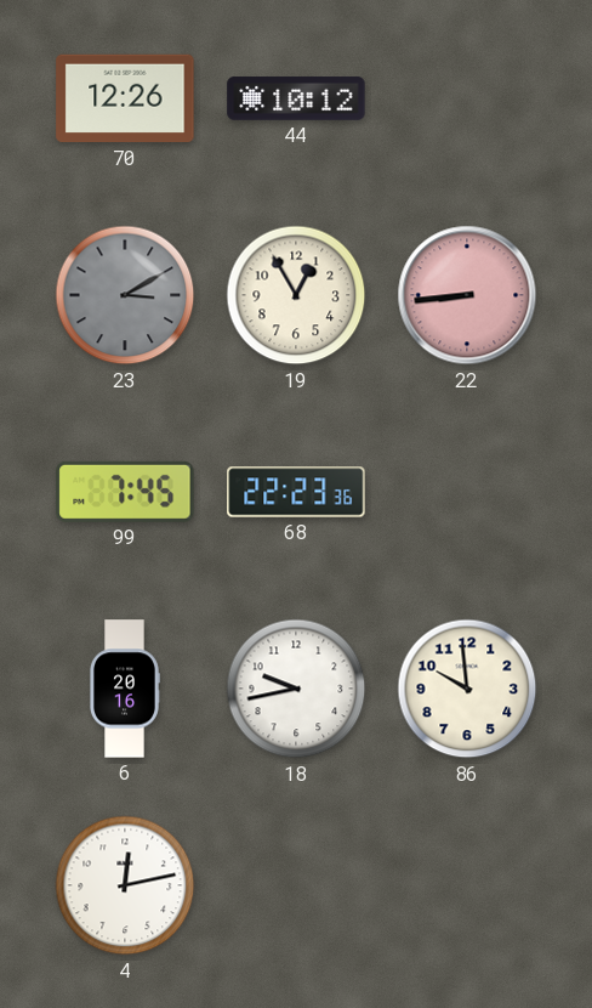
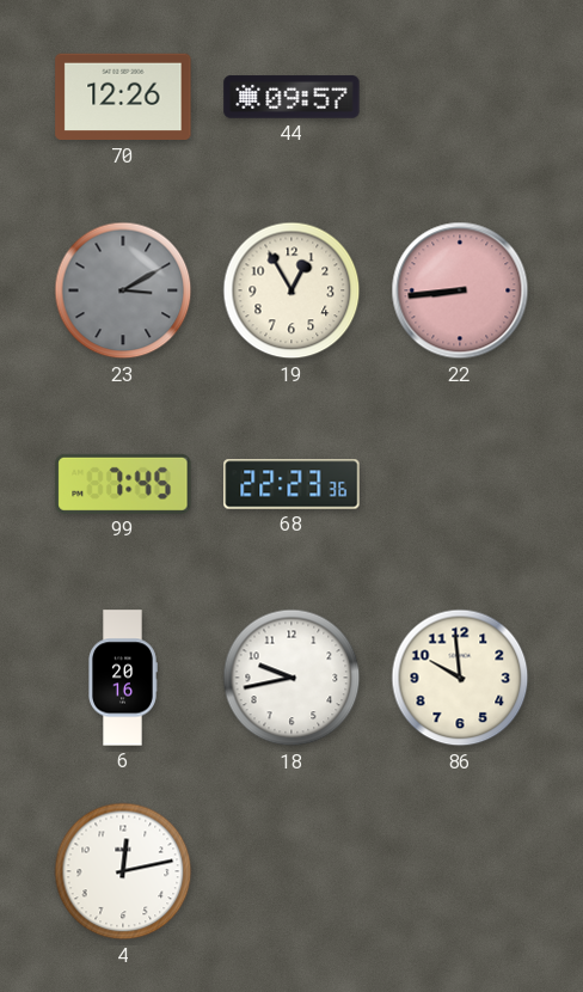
44: 10:12 -> 09:57 (291, 97)
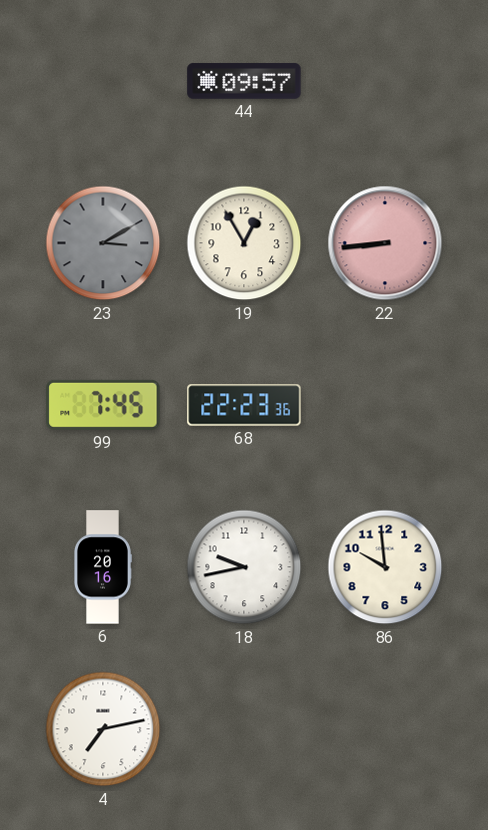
70: 12:26 -> none (123, 97)
4: 12:13 -> 7:13 (103, 729)
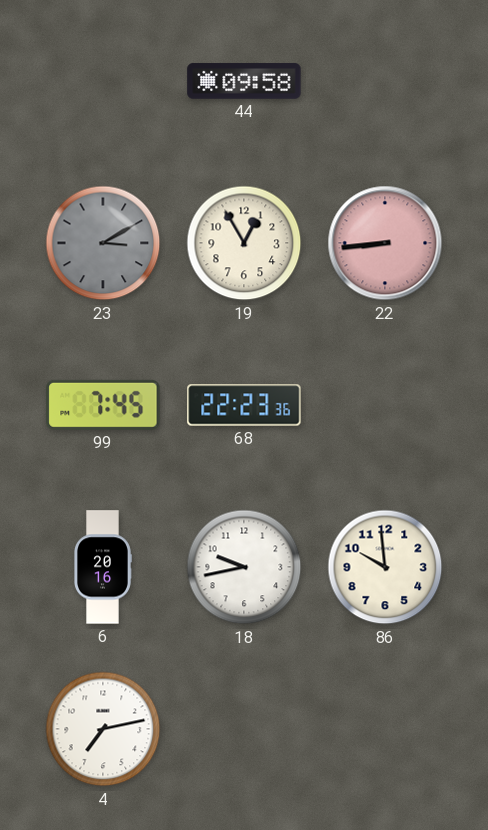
44: 09:57 -> 09:58 (244, 81)
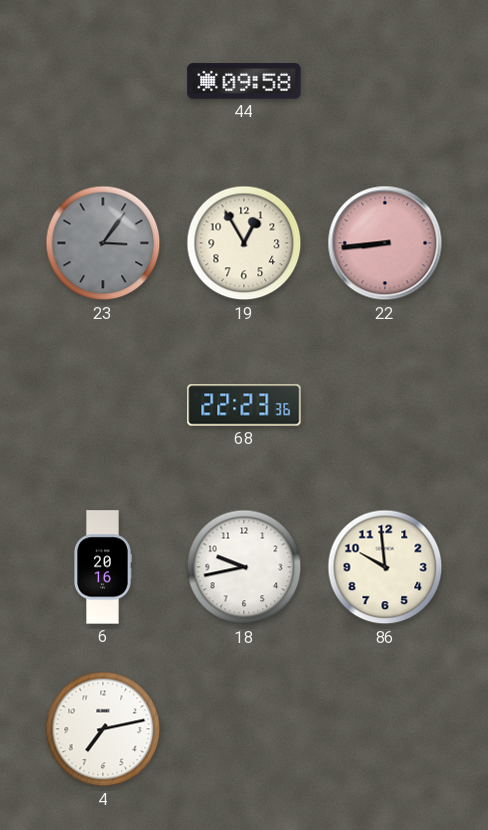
23: 3:10 -> 3:06 (103, 243)
99: 7:45 -> none (103, 405)
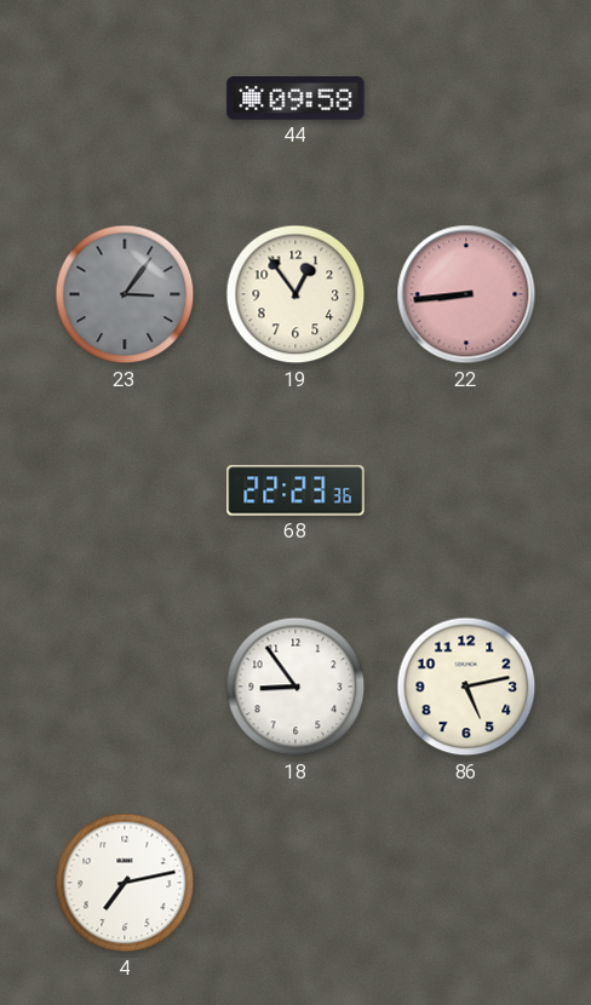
19: 12:55 -> 12:54 (295, 294)
6: 20:16 -> none (103, 567)
18: 9:43 -> 8:54 (295, 687)
86: 9:59 -> 5:13 (466, 687)
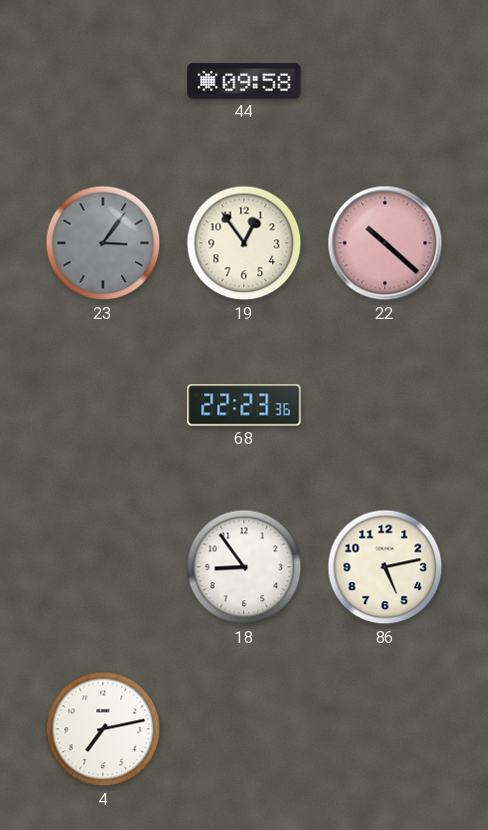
22: 8:44 -> 10:22 (385, 243)
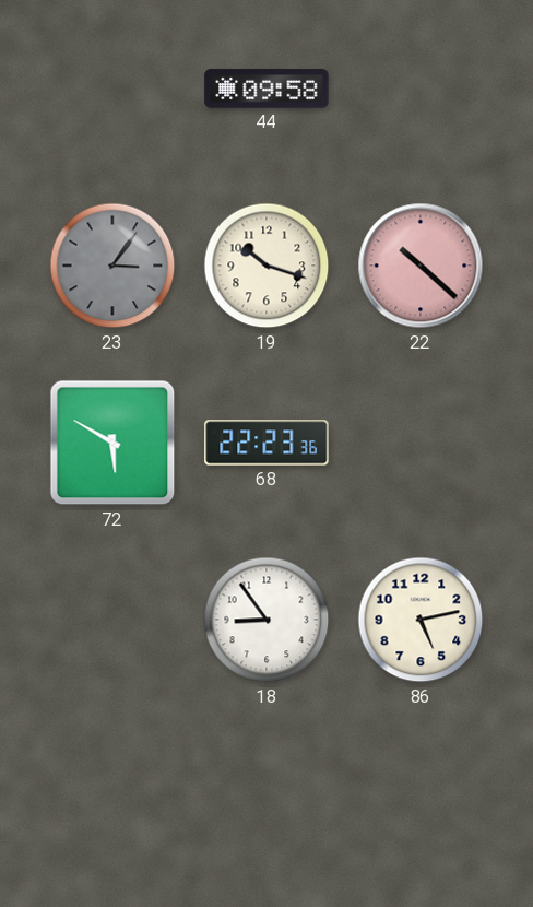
19: 12:54 -> 10:18 (266, 266)
72: none -> 5:50 (112, 443)
4: 7:13 -> none (103, 729)
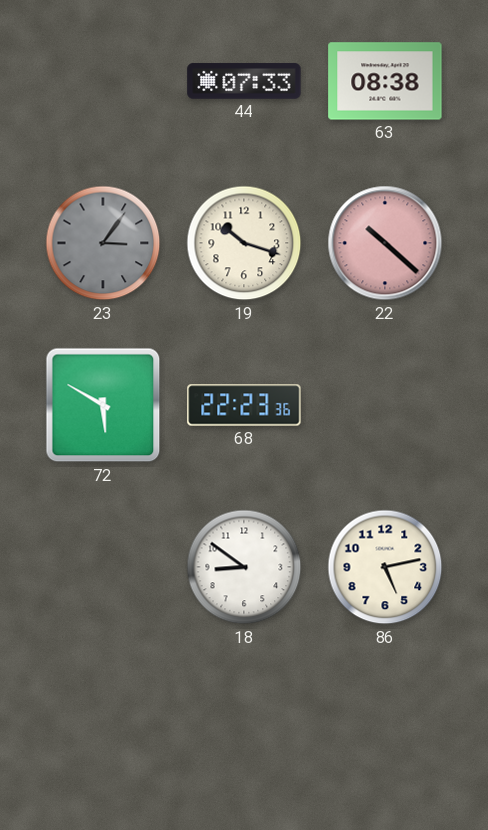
44: 09:58 -> 07:33 (244, 81)
63: none -> 08:38 (385, 81)
18: 8:54 -> 8:51 (244, 567)
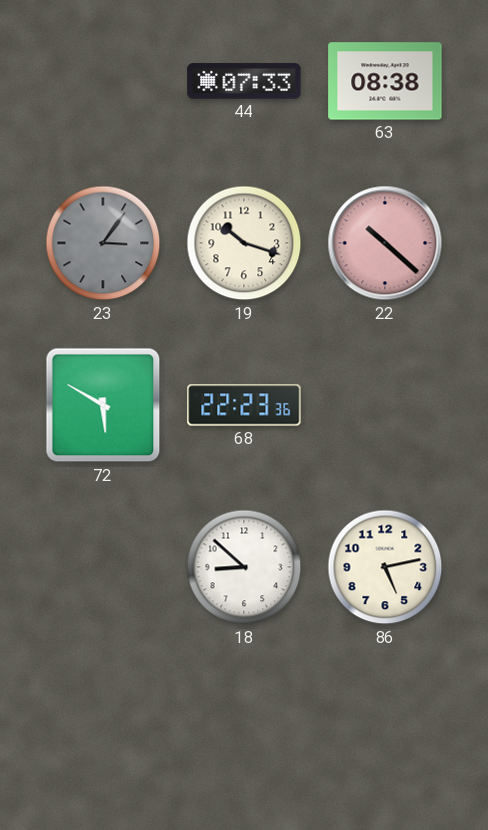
18: 8:51 -> 8:52 (244, 567)
